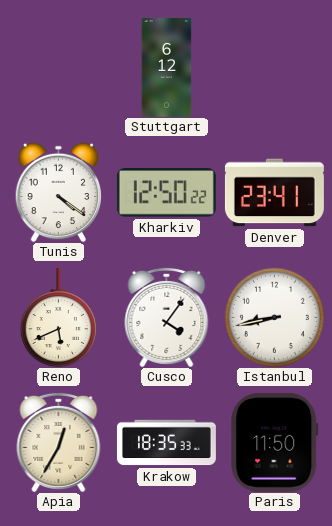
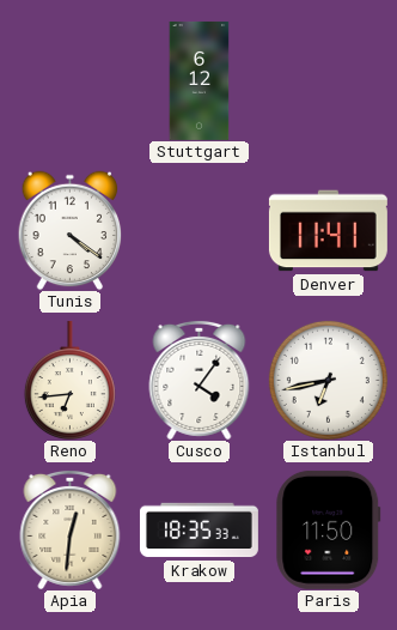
Kharkiv: 12:50 -> none (166, 193)
Denver: 23:41 -> 11:41 (328, 231)
Reno: 5:41 -> 6:44 (69, 380)
Istanbul: 8:43 -> 6:43 (328, 380)
Apia: 12:35 -> 12:31 (71, 529)
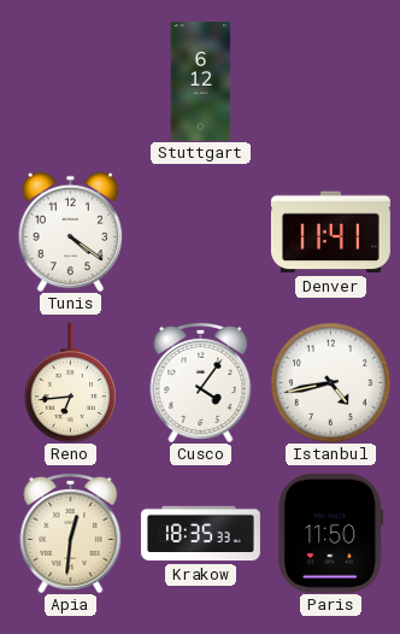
Istanbul: 6:43 -> 4:43 (330, 382)
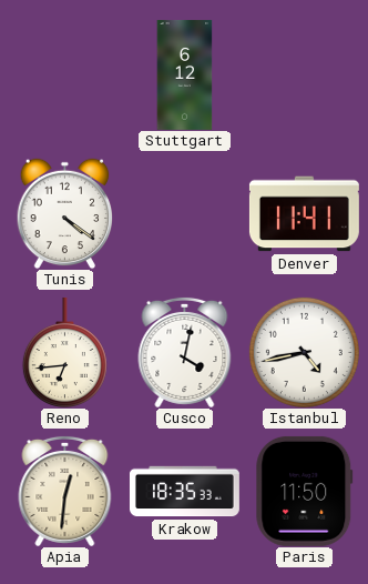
Cusco: 4:06 -> 4:02 (185, 352)
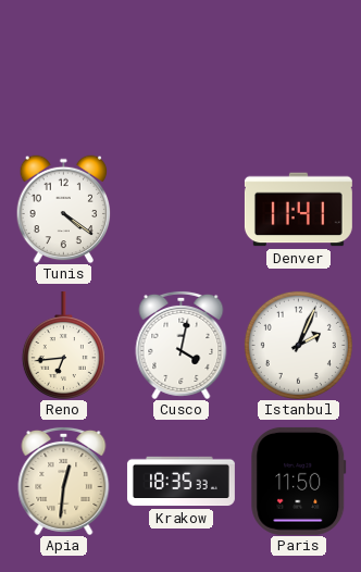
Stuttgart: 6:12 -> none (185, 74)
Istanbul: 4:43 -> 2:04 (298, 345)
